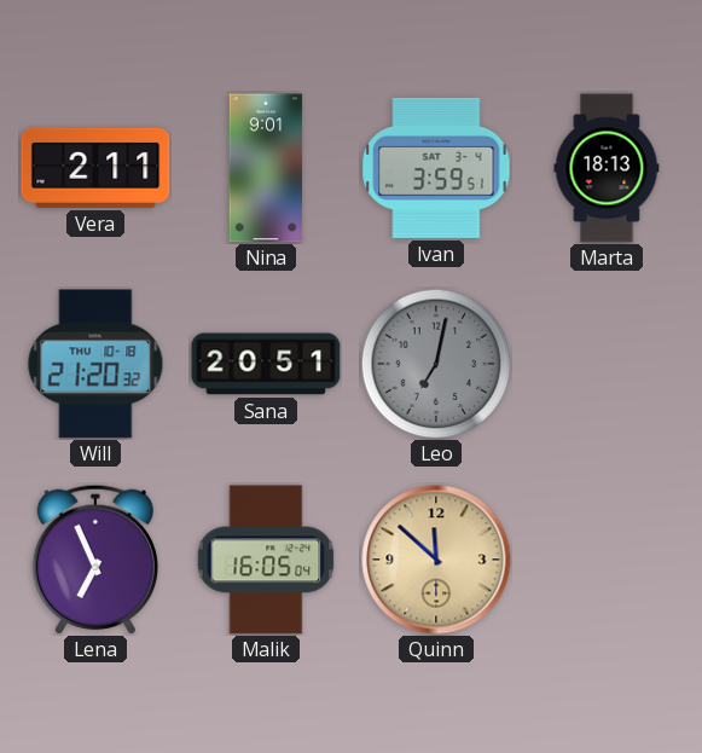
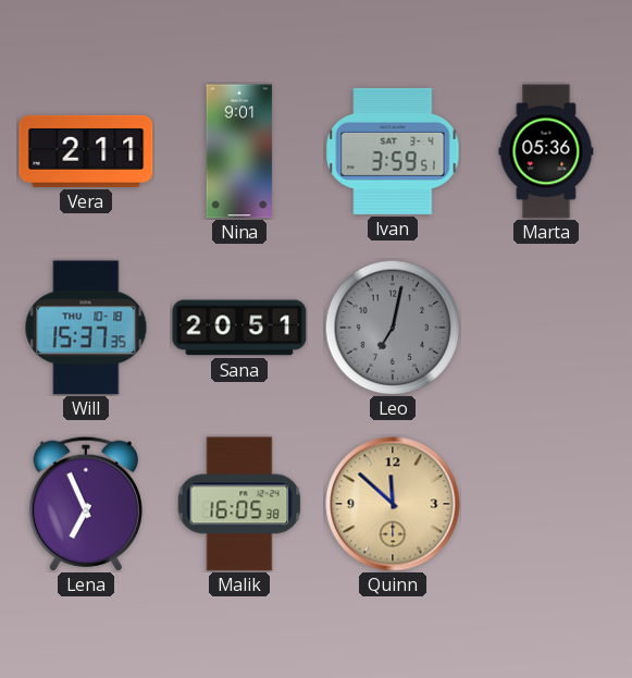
Marta: 18:13 -> 05:36 (546, 151)
Will: 21:20 -> 15:37 (86, 328)
Malik: 16:05:04 -> 16:05:38 (239, 504)
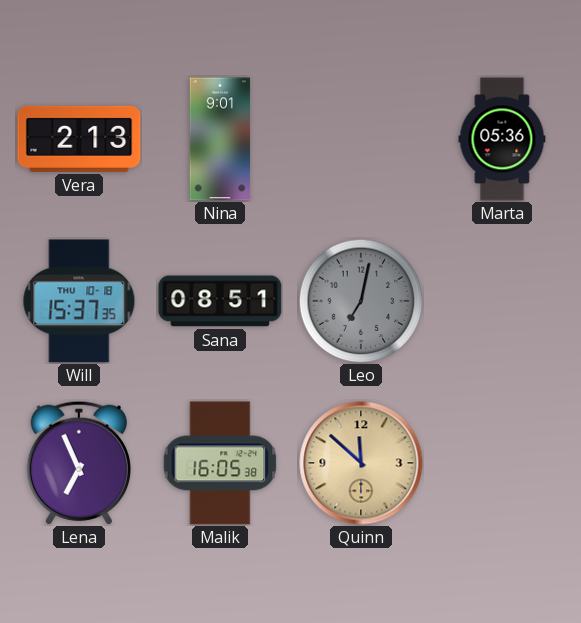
Vera: 2:11 -> 2:13 (79, 139)
Ivan: 3:59 -> none (393, 151)
Sana: 20:51 -> 08:51 (220, 301)
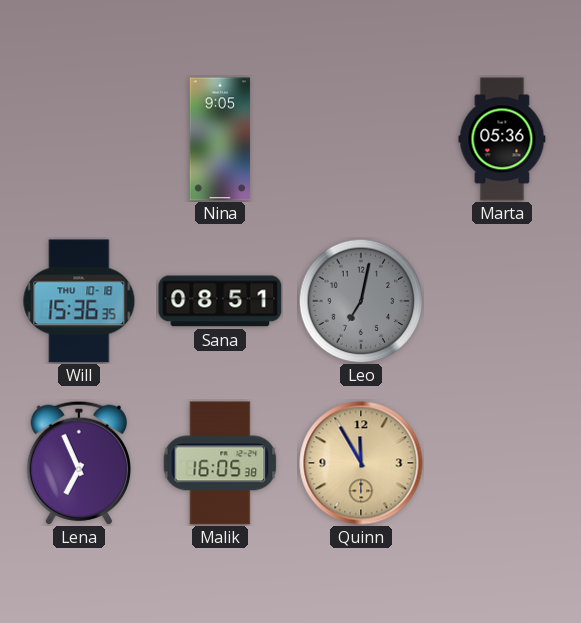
Vera: 2:13 -> none (79, 139)
Nina: 9:01 -> 9:05 (220, 139)
Will: 15:37 -> 15:36 (79, 301)
Quinn: 11:52 -> 11:55 (361, 463)
